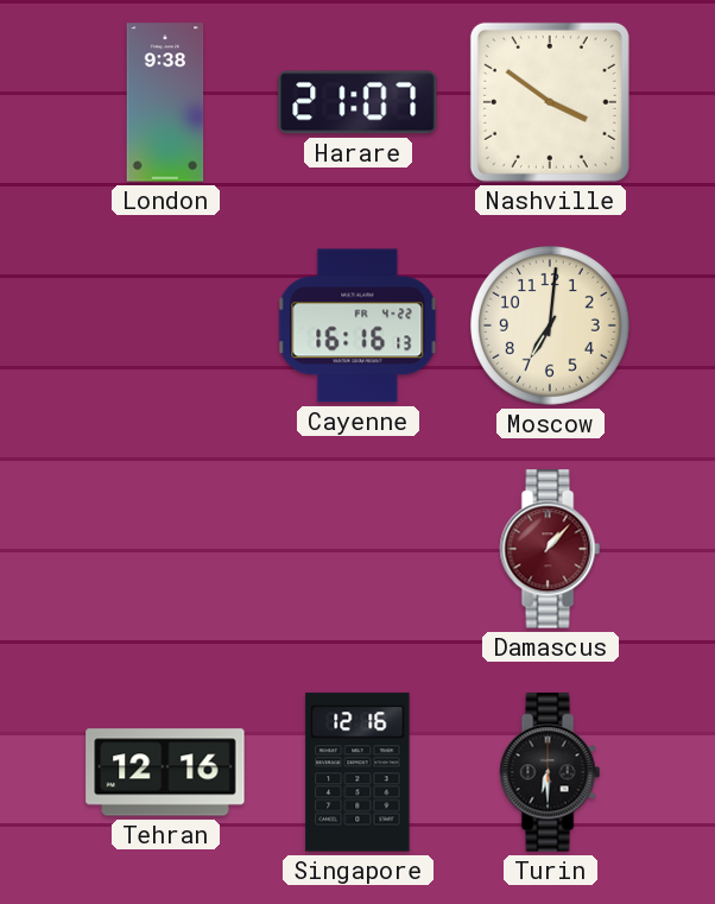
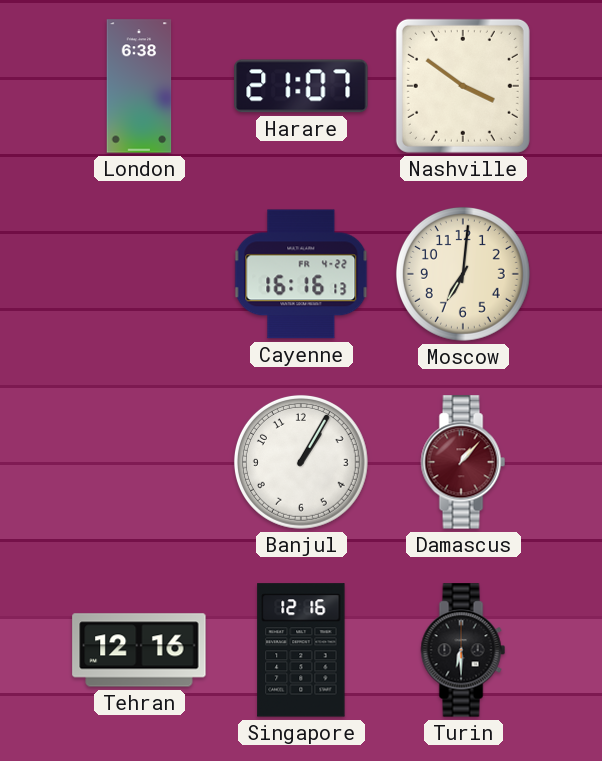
London: 9:38 -> 6:38 (139, 86)
Banjul: none -> 1:05 (301, 462)
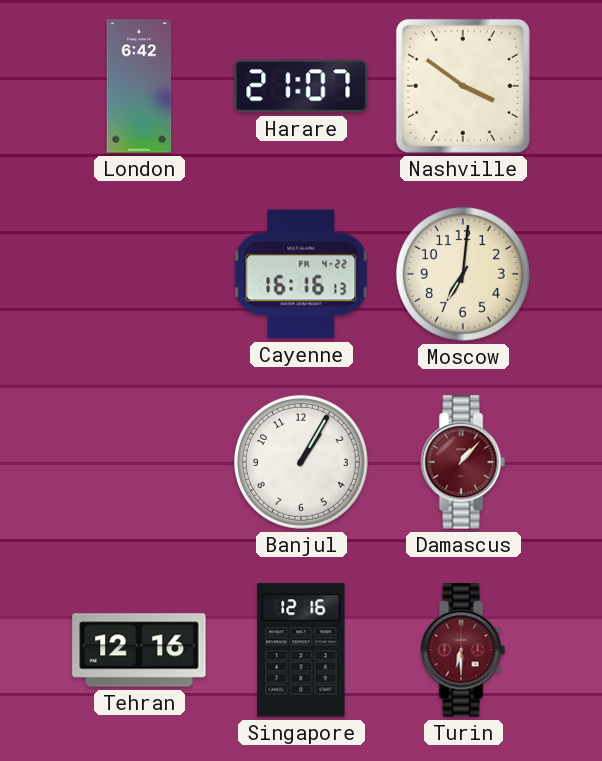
London: 6:38 -> 6:42 (139, 86)
Turin dial: black -> burgundy (463, 650)
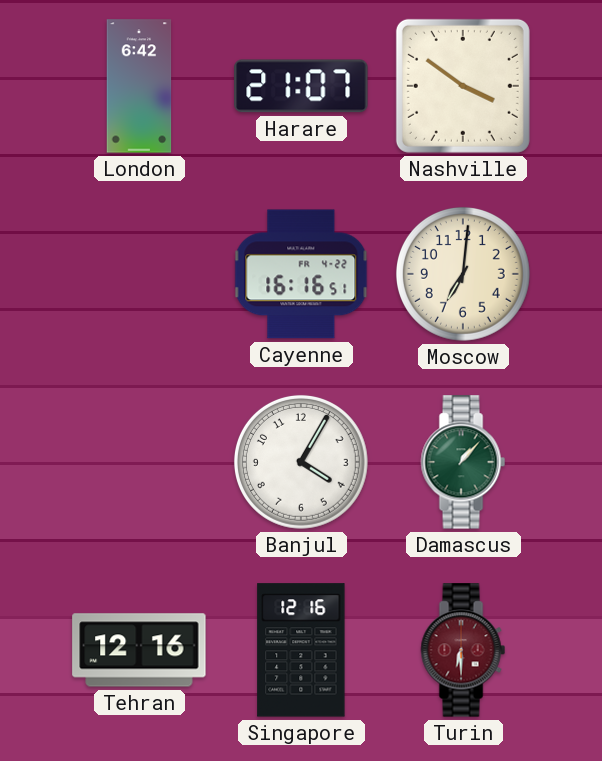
Cayenne: 16:16:13 -> 16:16:51 (301, 274)
Banjul: 1:05 -> 4:05 (301, 462)
Damascus dial: burgundy -> green (463, 462)
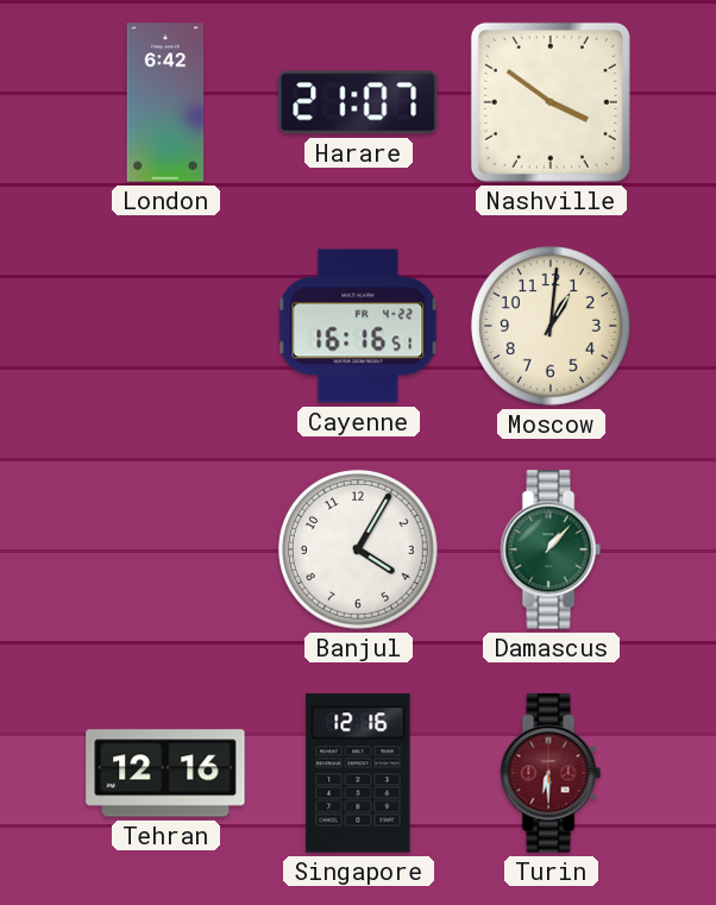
Moscow: 7:01 -> 1:01 (551, 326)
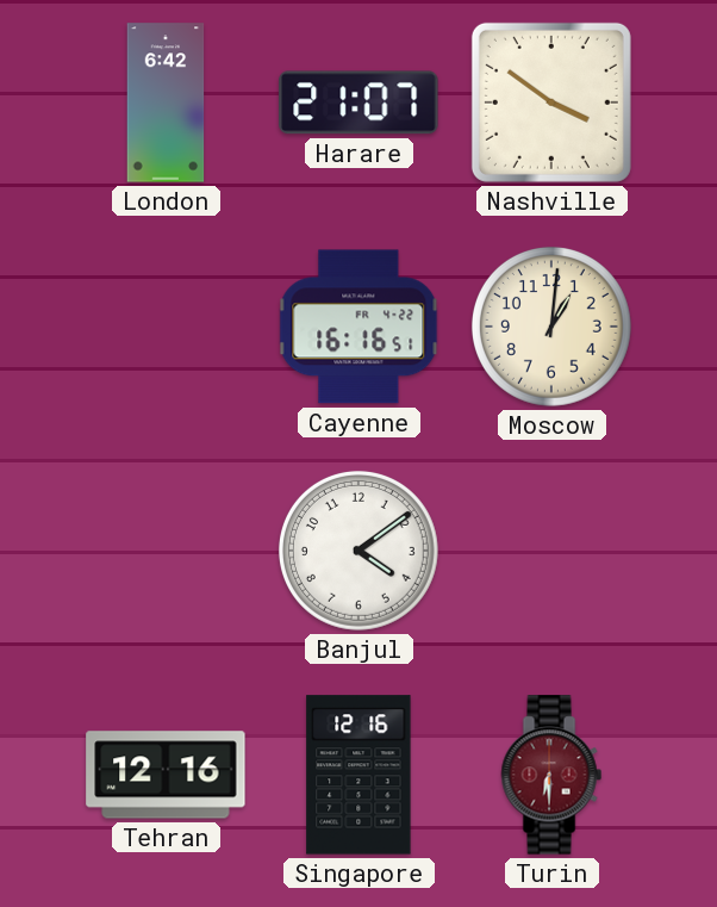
Banjul: 4:05 -> 4:09 (358, 551)
Damascus: 1:07 -> none (551, 549)
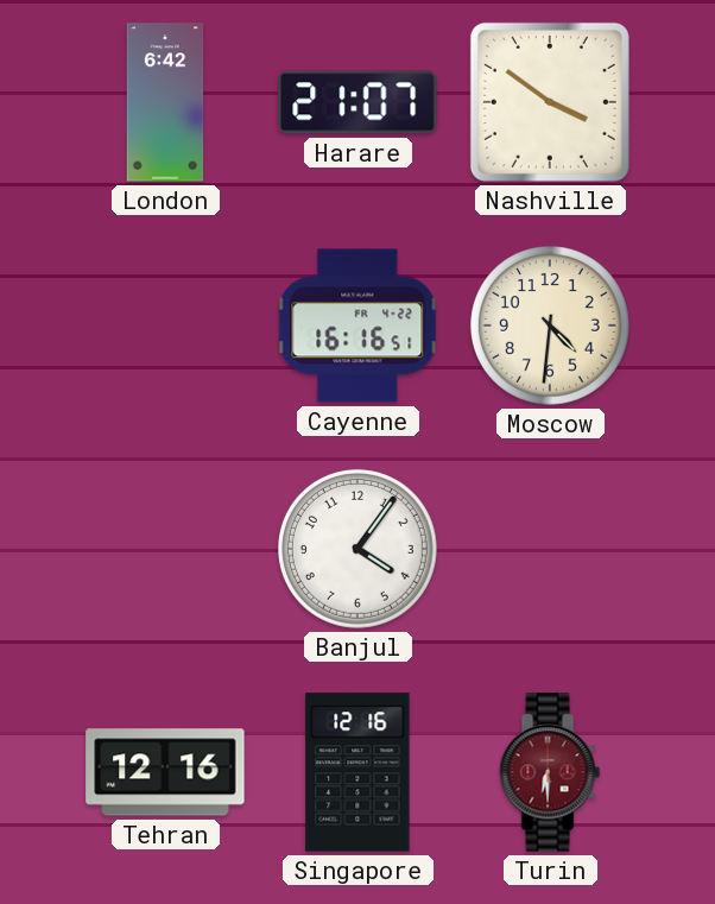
Moscow: 1:01 -> 4:31 (550, 325)
Banjul: 4:09 -> 4:06 (357, 549)
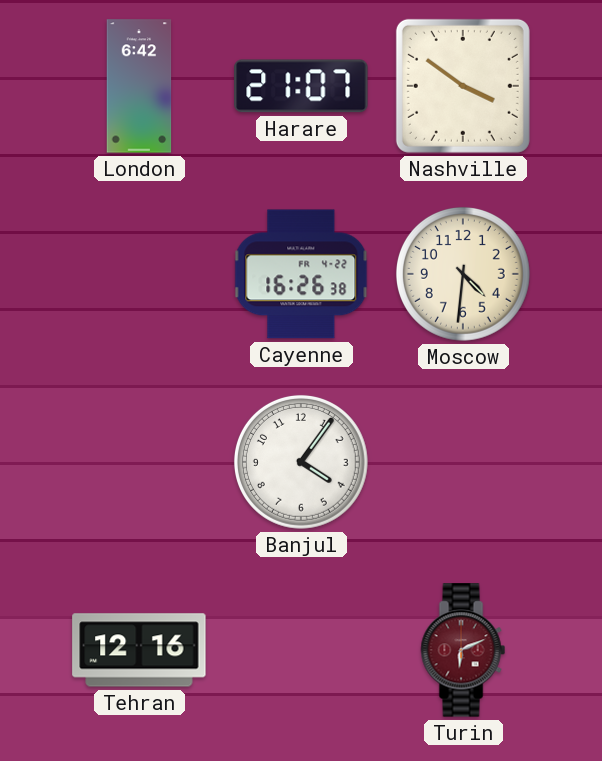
Cayenne: 16:16 -> 16:26 (301, 274)
Singapore: 12:16 -> none (357, 772)
Turin: 6:30 -> 6:11 (463, 650)
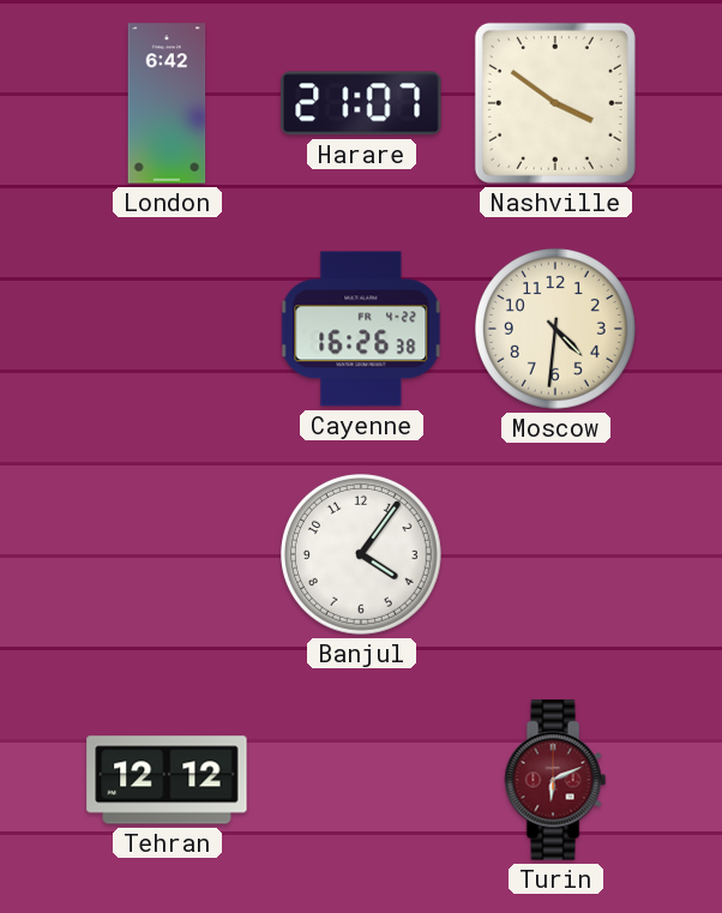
Tehran: 12:16 -> 12:12 (167, 780)
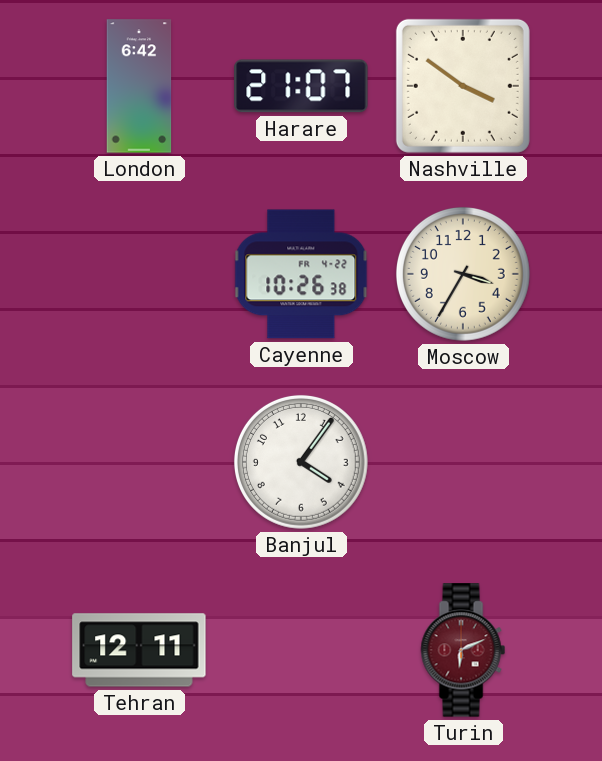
Cayenne: 16:26 -> 10:26 (301, 274)
Moscow: 4:31 -> 3:35 (463, 274)
Tehran: 12:12 -> 12:11 (139, 650)
